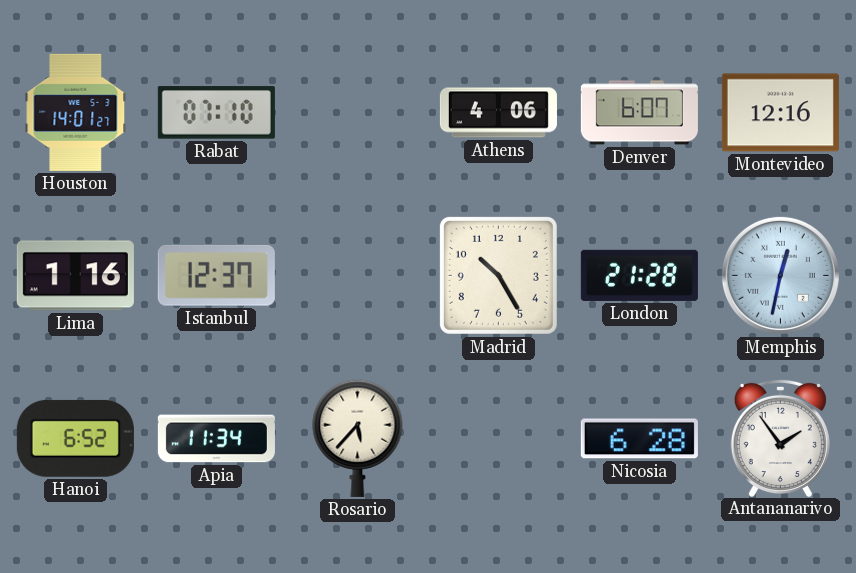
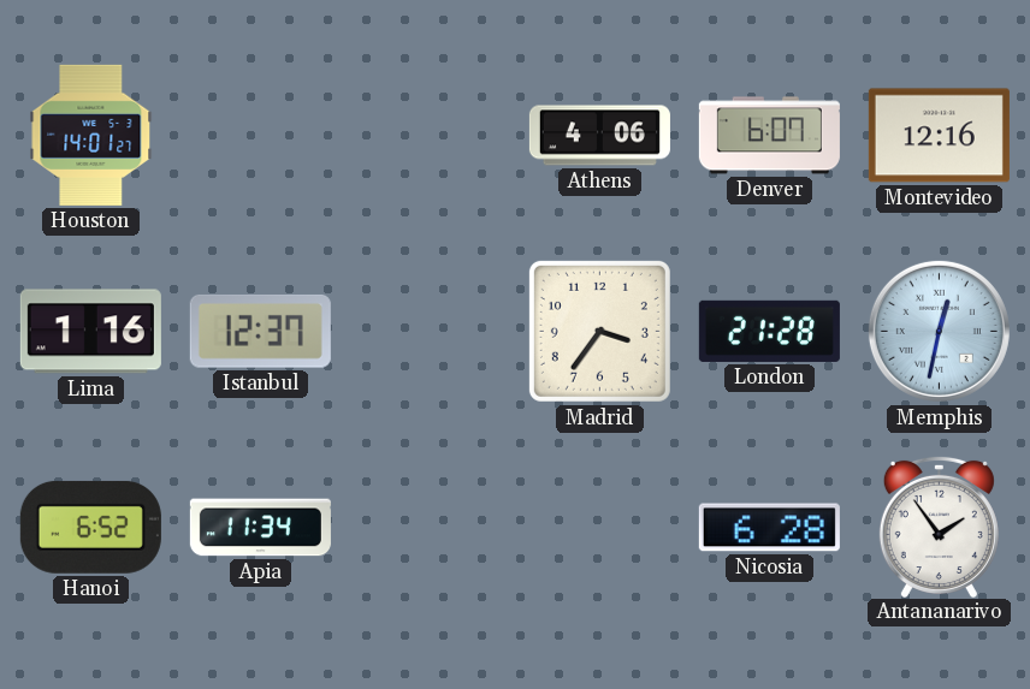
Rabat: 07:10 -> none (216, 113)
Madrid: 10:25 -> 3:36 (599, 331)
Rosario: 5:37 -> none (358, 438)
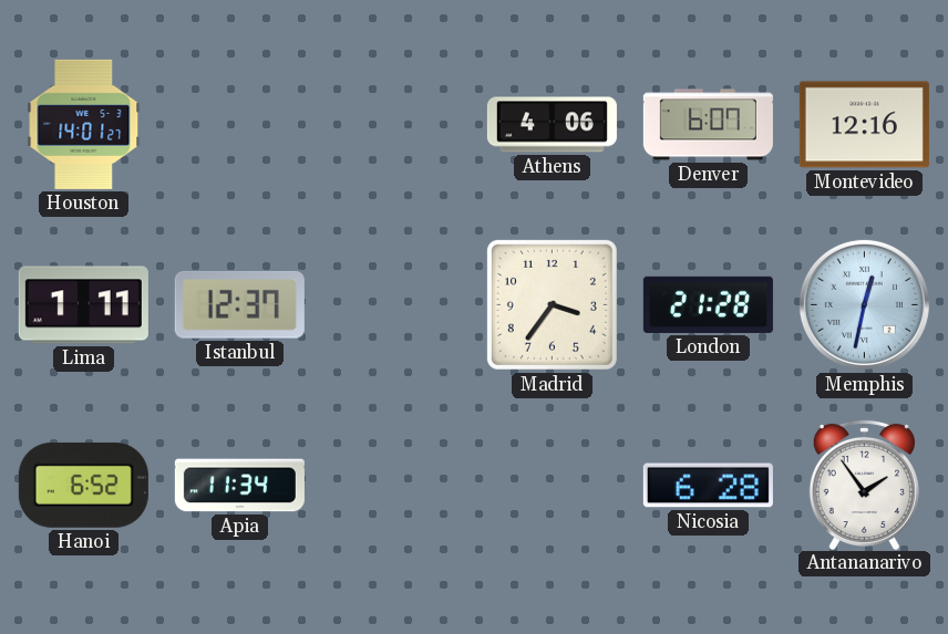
Lima: 1:16 -> 1:11 (83, 305)
